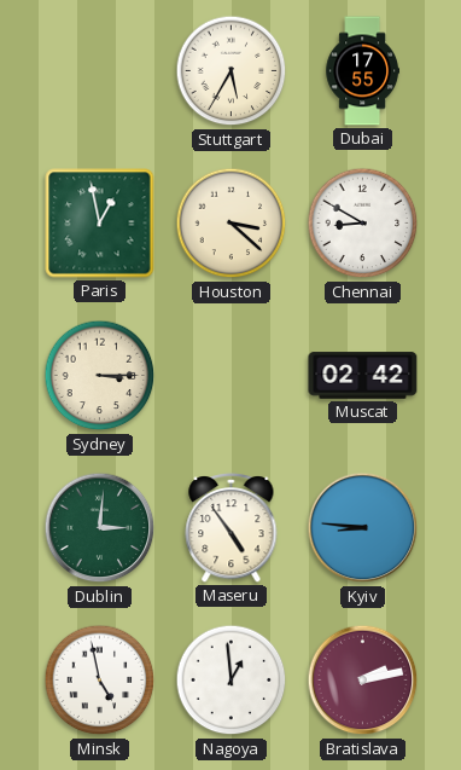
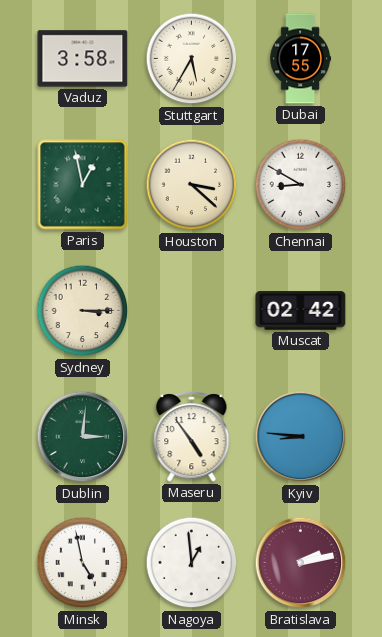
Vaduz: none -> 3:58 (83, 59)
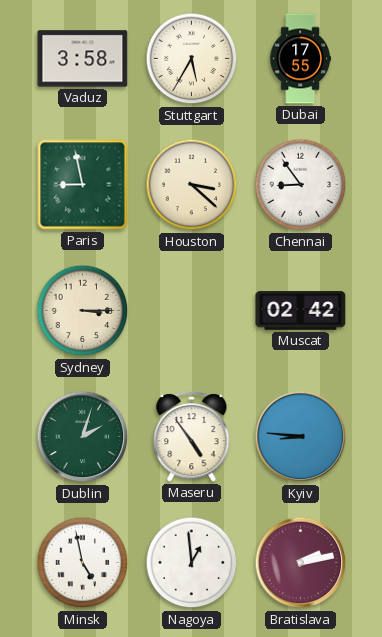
Paris: 12:58 -> 8:58 (83, 185)
Chennai: 8:50 -> 8:54 (301, 185)
Dublin: 3:01 -> 2:03 (83, 437)
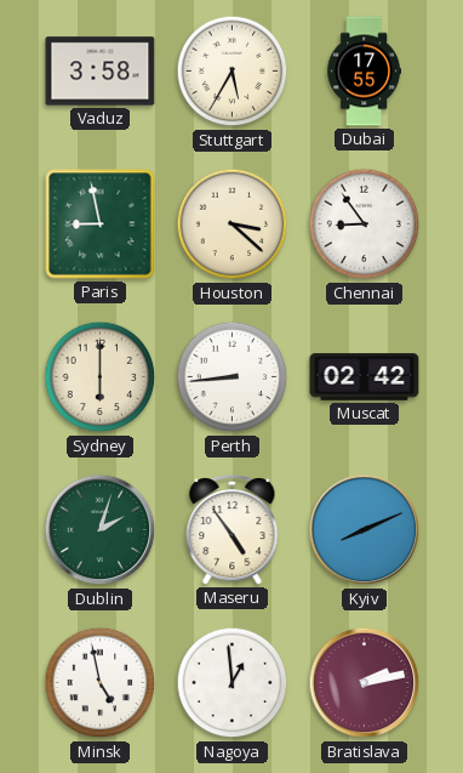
Sydney: 3:15 -> 6:00 (101, 377)
Perth: none -> 8:44 (233, 377)
Kyiv: 8:46 -> 8:11 (365, 530)
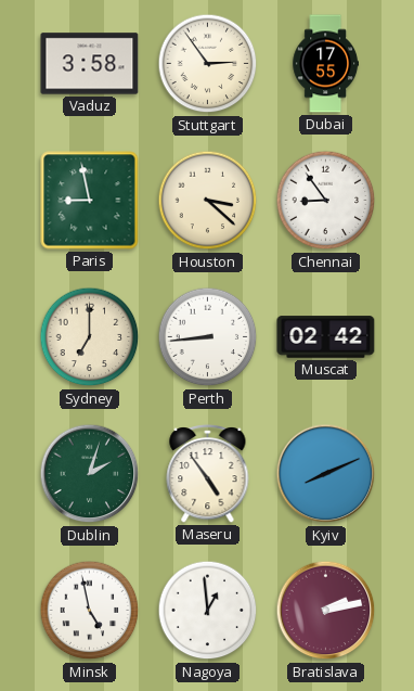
Stuttgart: 5:35 -> 2:54 (208, 64)
Sydney: 6:00 -> 7:00 (90, 337)
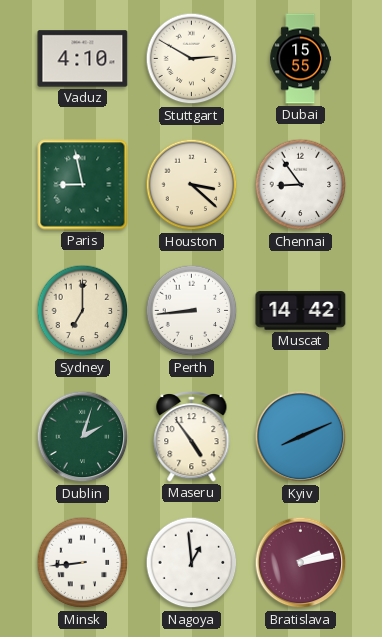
Vaduz: 3:58 -> 4:10 (83, 59)
Stuttgart: 2:54 -> 2:50 (192, 59)
Dubai: 17:55 -> 15:55 (300, 59)
Muscat: 02:42 -> 14:42 (301, 311)
Minsk: 4:58 -> 8:44 (83, 563)
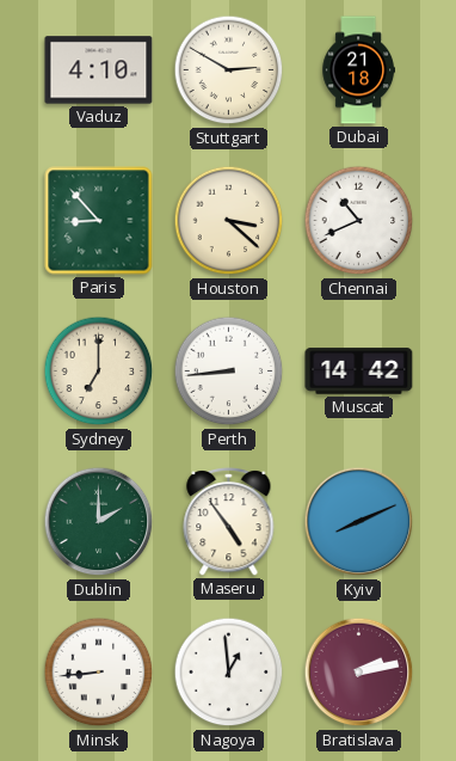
Dubai: 15:55 -> 21:18 (358, 70)
Paris: 8:58 -> 8:53 (99, 221)
Chennai: 8:54 -> 10:41 (359, 221)
Dublin: 2:03 -> 2:00 (99, 522)
